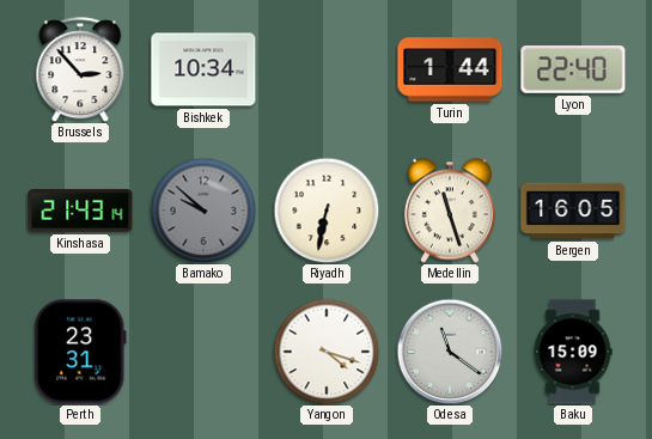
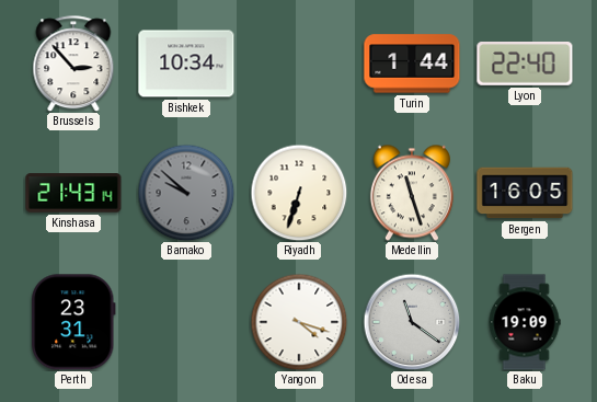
Riyadh: 6:32 -> 6:33 (299, 193)
Baku: 15:09 -> 19:09 (525, 322)
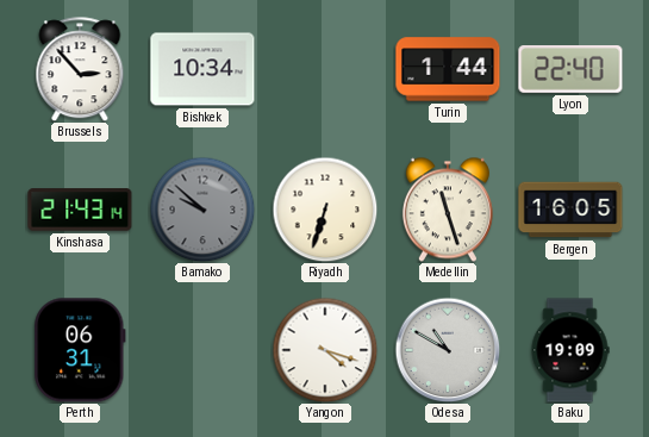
Perth: 23:31 -> 06:31 (80, 350)
Odesa: 11:21 -> 10:50 (448, 350)
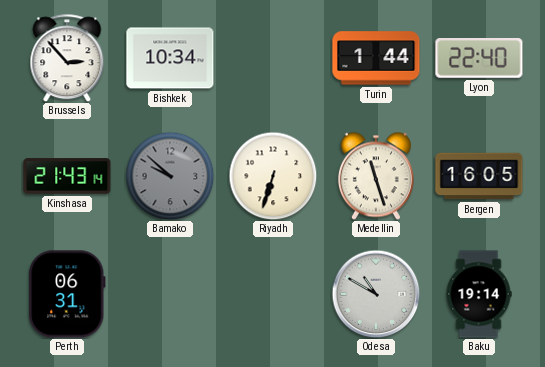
Yangon: 4:18 -> none (325, 350)
Baku: 19:09 -> 19:14 (479, 294)
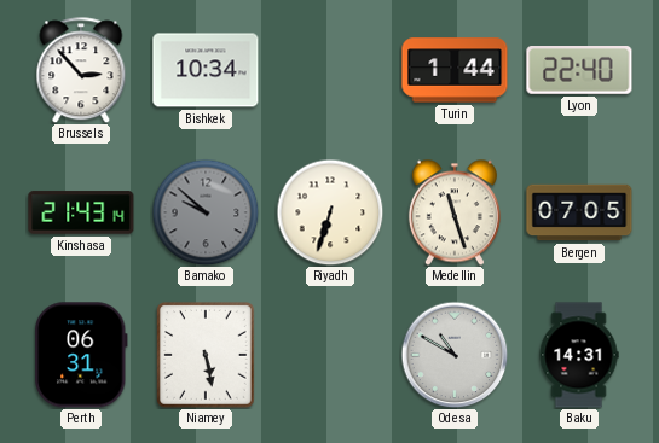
Bergen: 16:05 -> 07:05 (579, 212)
Niamey: none -> 5:28 (207, 356)
Baku: 19:14 -> 14:31 (579, 355)
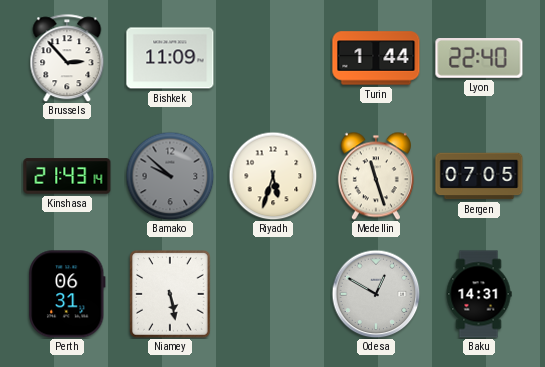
Bishkek: 10:34 -> 11:09 (170, 58)
Riyadh: 6:33 -> 5:33 (273, 176)
Odesa: 10:50 -> 12:50 (376, 294)
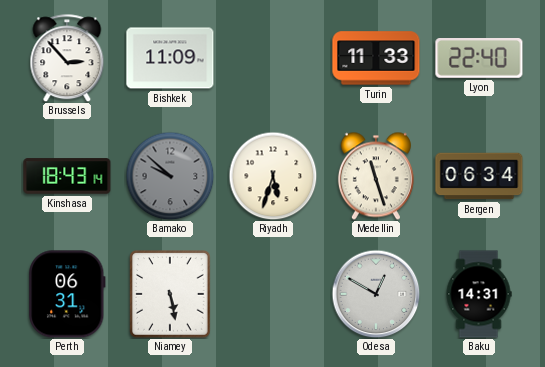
Turin: 1:44 -> 11:33 (376, 58)
Kinshasa: 21:43 -> 18:43 (67, 176)
Bergen: 07:05 -> 06:34 (479, 176)
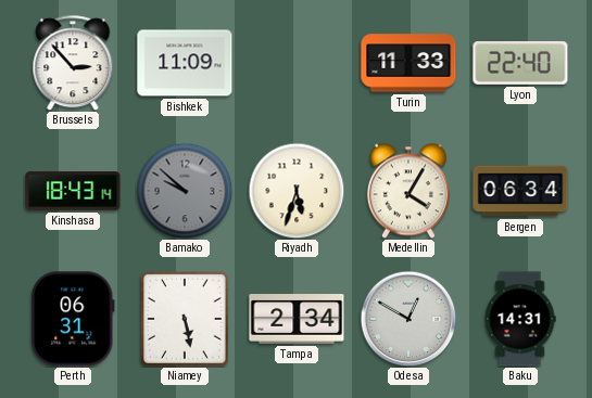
Medellin: 11:27 -> 4:05 (408, 191)
Tampa: none -> 2:34 (297, 320)
